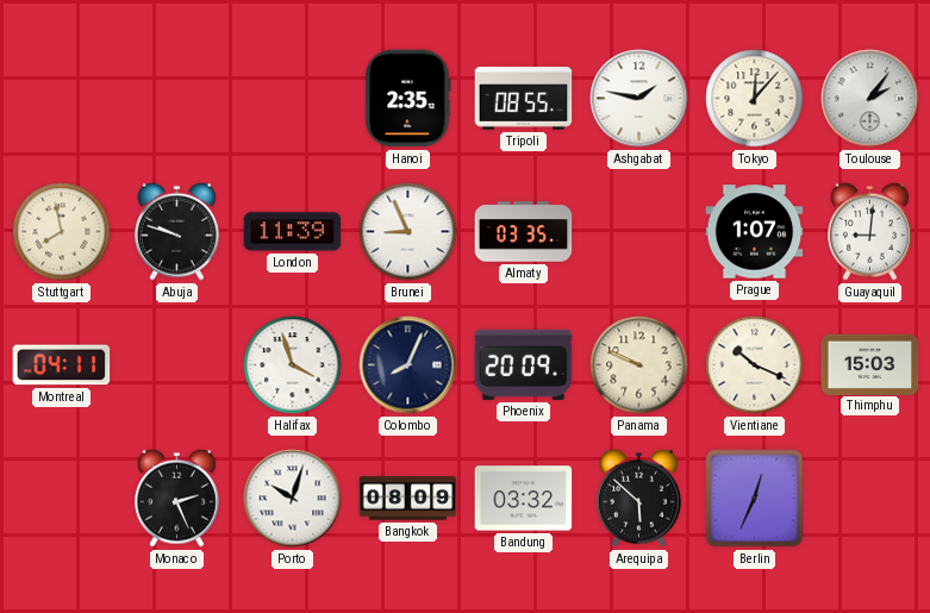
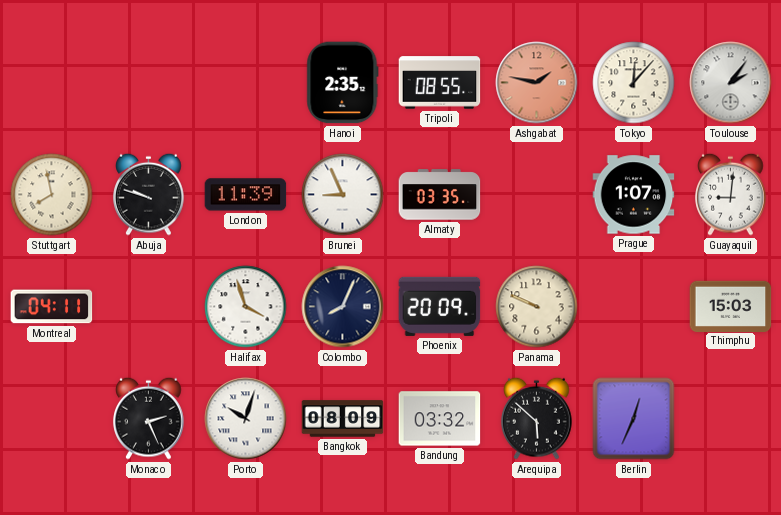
Ashgabat dial: white -> salmon (537, 83)
Vientiane: 10:19 -> none (755, 365)
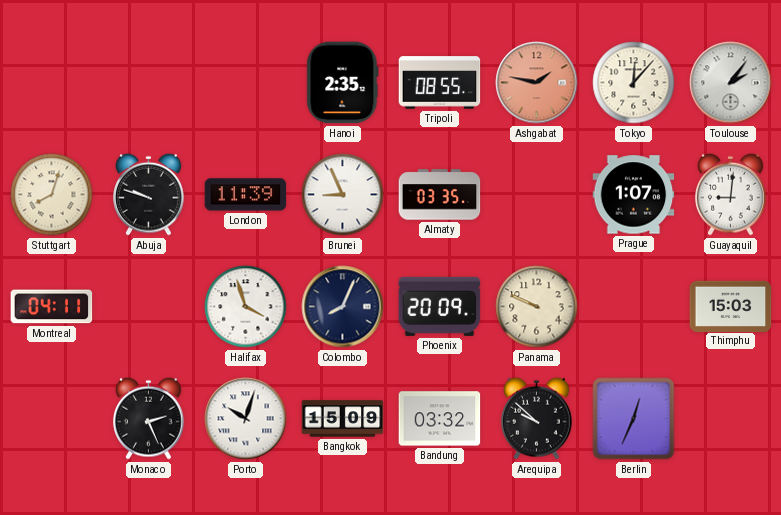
Stuttgart: 7:58 -> 8:03 (52, 195)
Bangkok: 08:09 -> 15:09 (343, 419)
Arequipa: 5:52 -> 9:52 (537, 418)
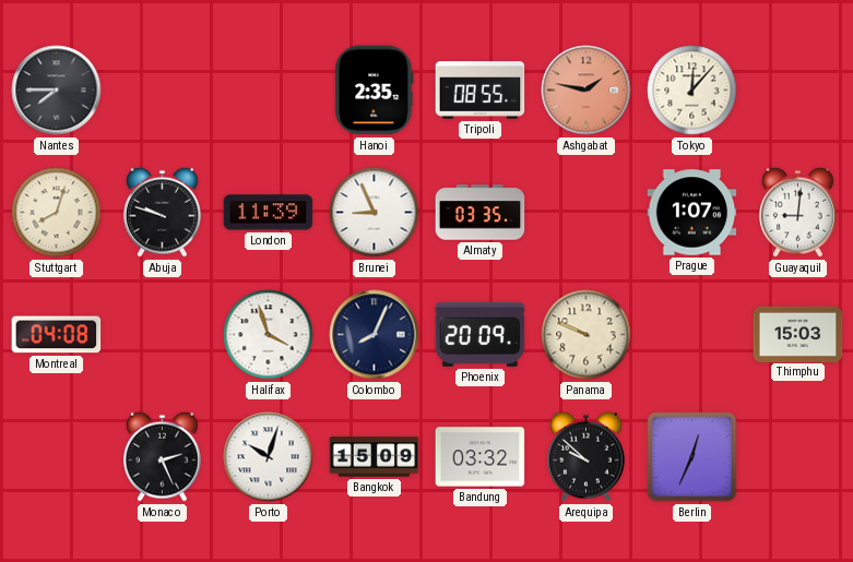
Nantes: none -> 7:45 (57, 91)
Toulouse: 2:06 -> none (731, 83)
Montreal: 04:11 -> 04:08 (57, 335)
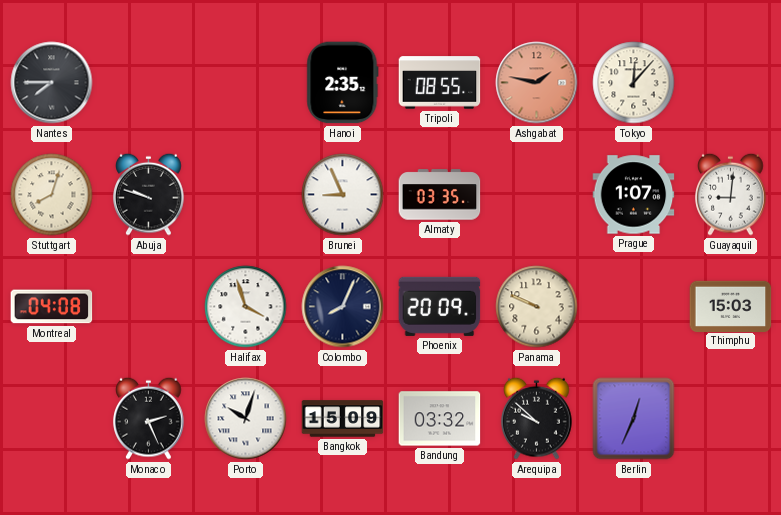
London: 11:39 -> none (269, 213)
